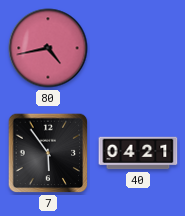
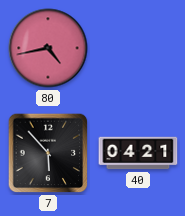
7: 5:54 -> 5:53 (48, 153)
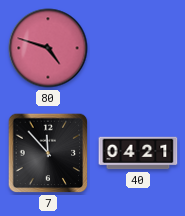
80: 4:43 -> 4:48 (48, 48)
7: 5:53 -> 11:53 (48, 153)
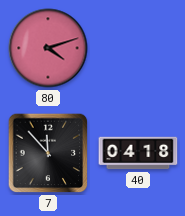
80: 4:48 -> 4:12 (48, 48)
40: 04:21 -> 04:18 (138, 153)
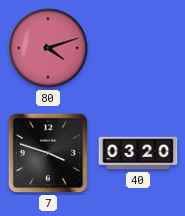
7: 11:53 -> 3:48 (48, 153)
40: 04:18 -> 03:20 (138, 153)
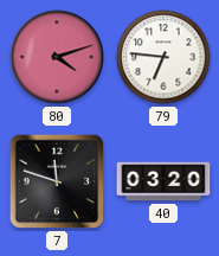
79: none -> 6:46 (163, 57)
7: 3:48 -> 11:48 (57, 181)
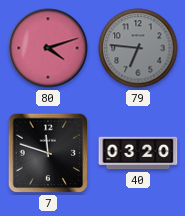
79 dial: white -> grey (138, 48)
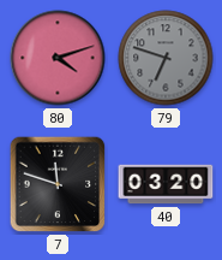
79: 6:46 -> 6:48 (166, 58)
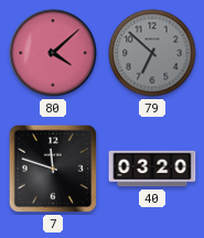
80: 4:12 -> 4:08 (53, 53)
79: 6:48 -> 6:52 (152, 53)
